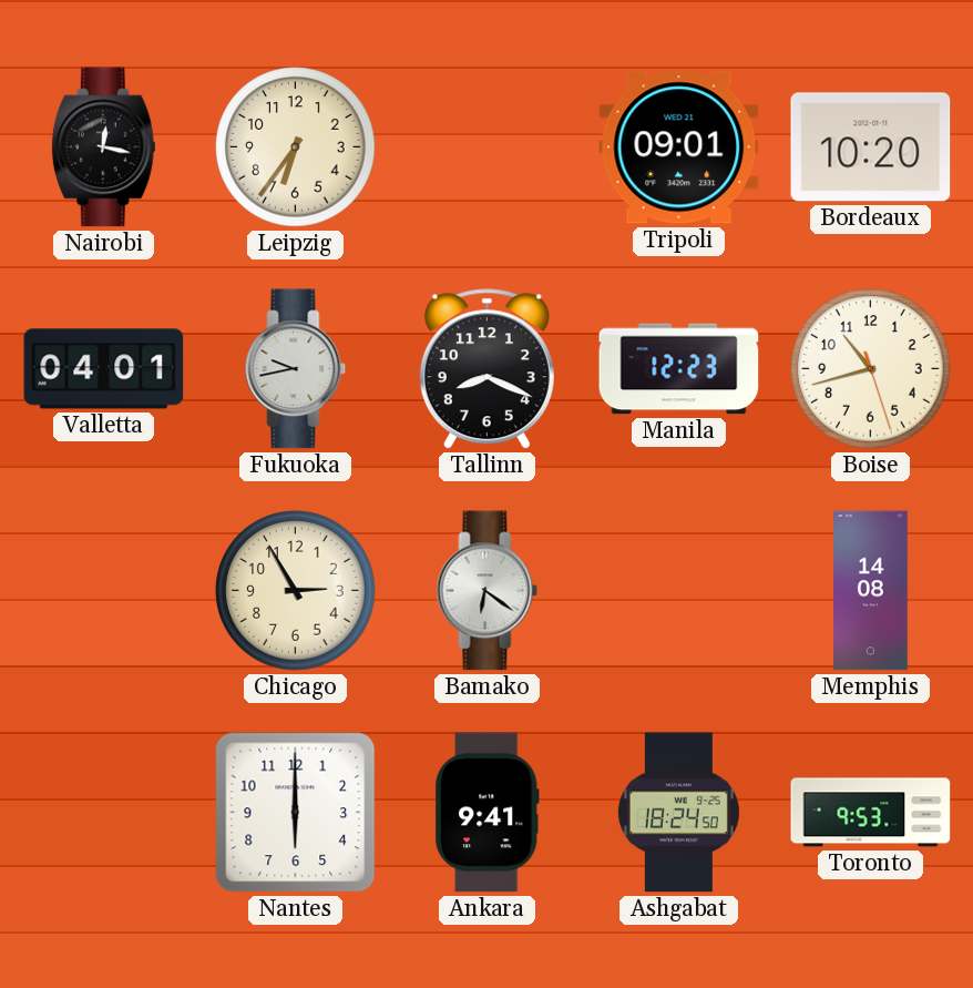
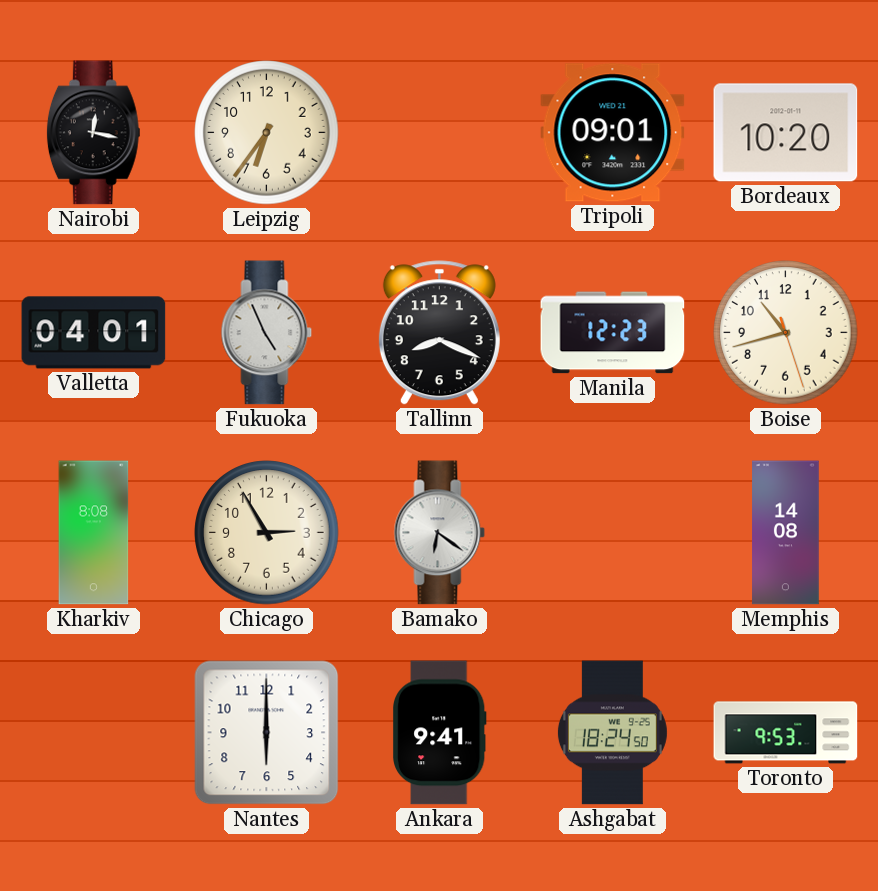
Fukuoka: 9:43 -> 4:56 (267, 333)
Kharkiv: none -> 8:08 (94, 533)
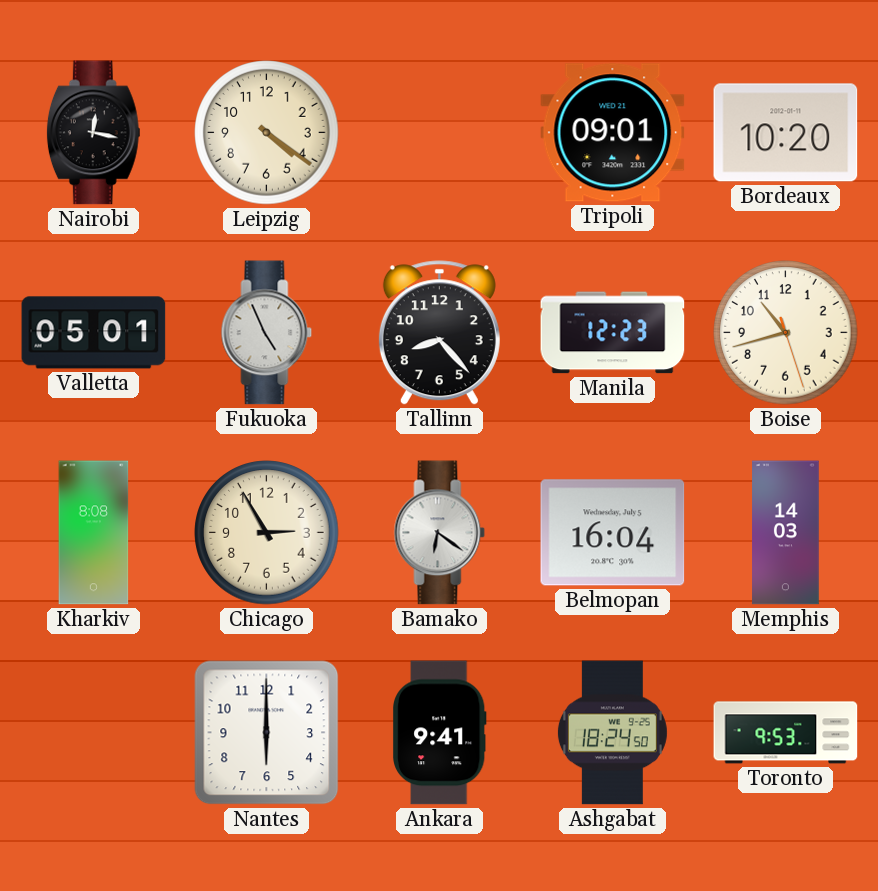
Leipzig: 6:36 -> 4:21 (267, 133)
Valletta: 04:01 -> 05:01 (94, 333)
Tallinn: 8:19 -> 8:23 (439, 333)
Belmopan: none -> 16:04 (613, 533)
Memphis: 14:08 -> 14:03 (786, 533)
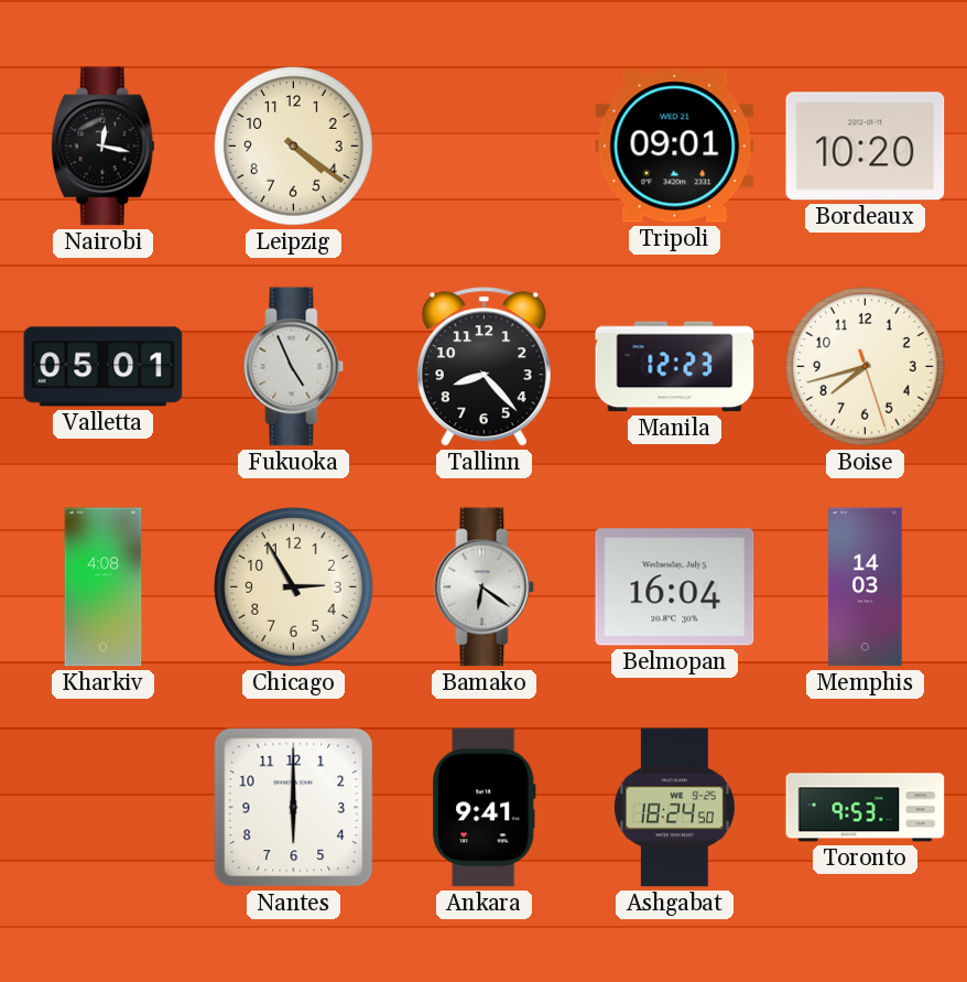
Boise: 10:42 -> 7:42 (866, 367)
Kharkiv: 8:08 -> 4:08 (104, 587)
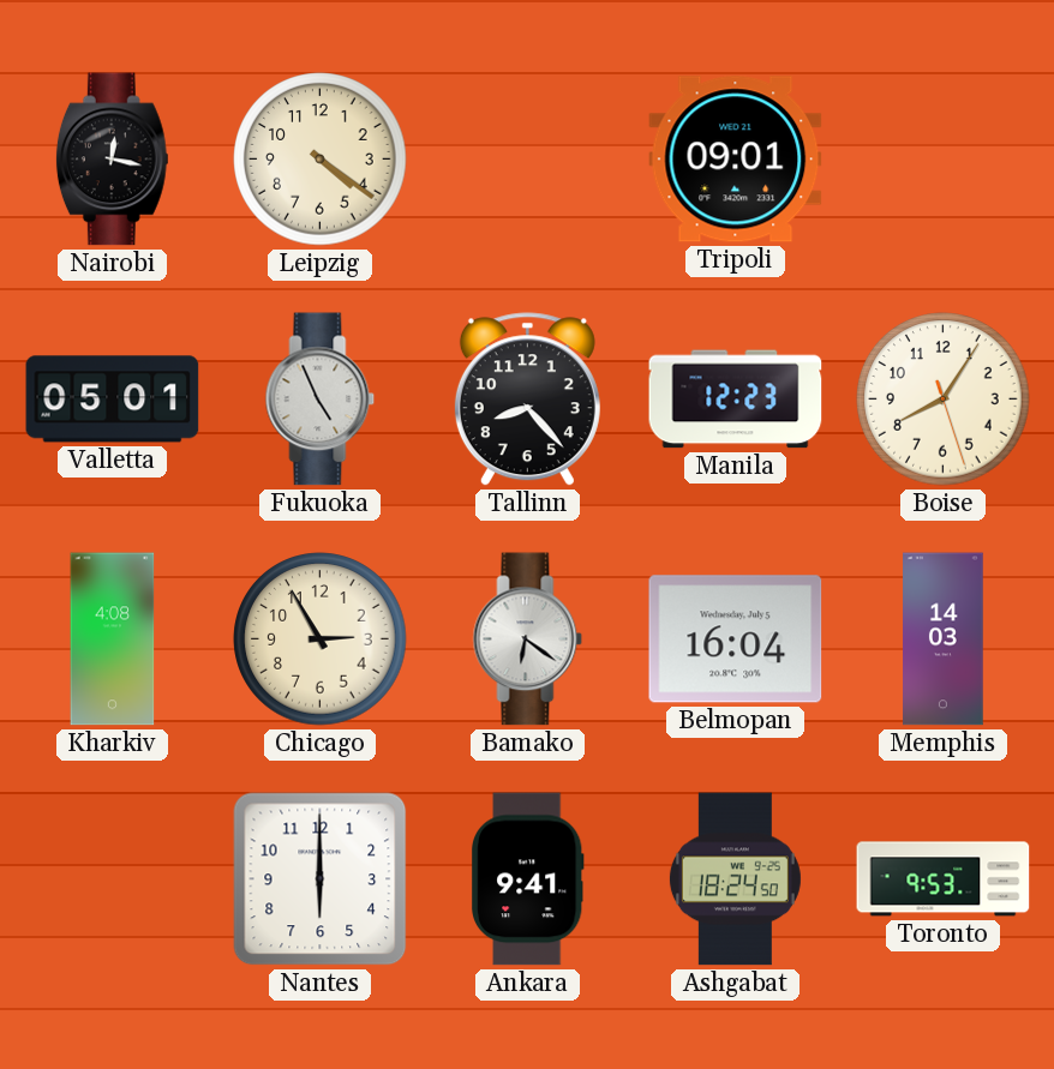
Bordeaux: 10:20 -> none (866, 147)
Boise: 7:42 -> 8:05 (944, 400)
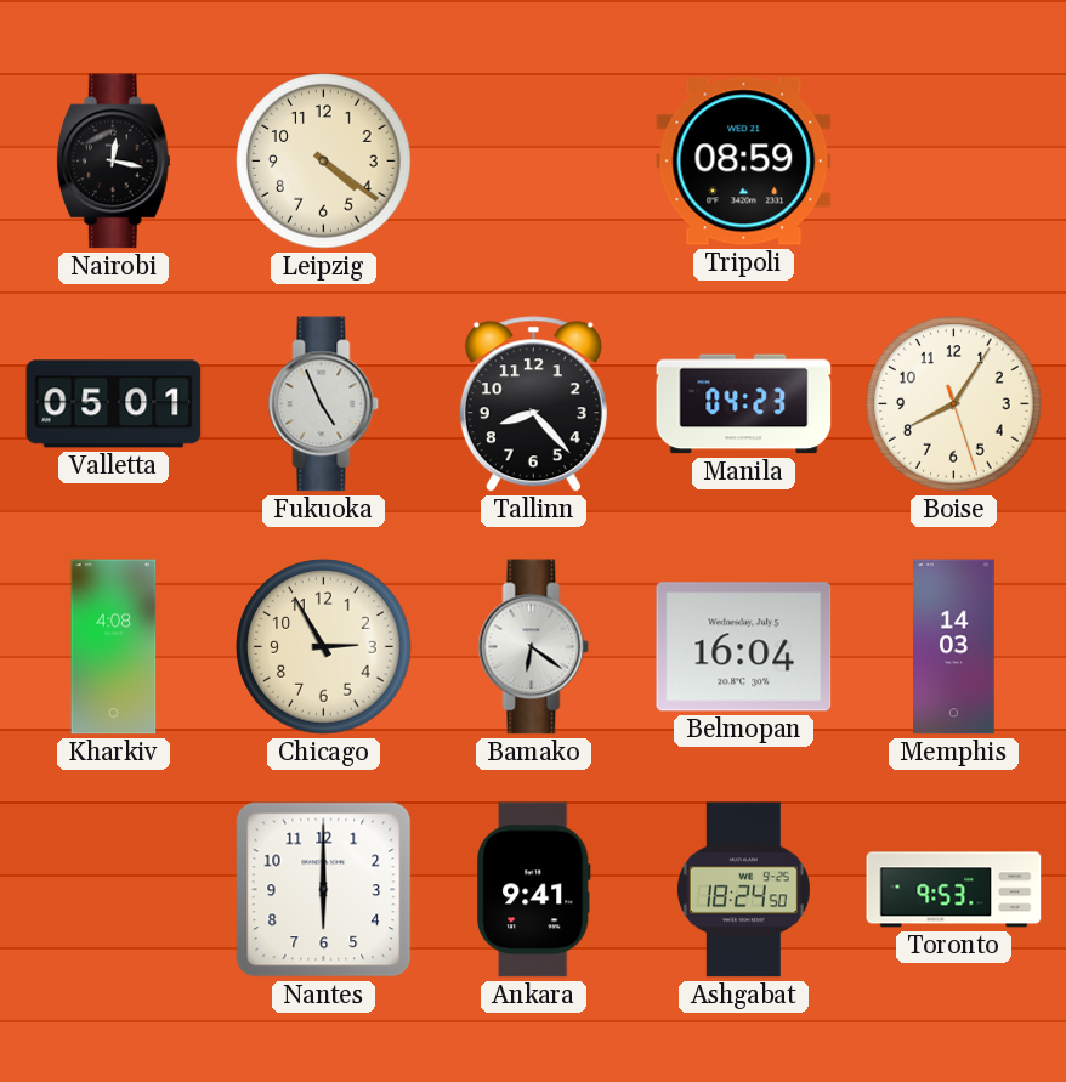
Tripoli: 09:01 -> 08:59 (744, 162)
Manila: 12:23 -> 04:23 (744, 404)
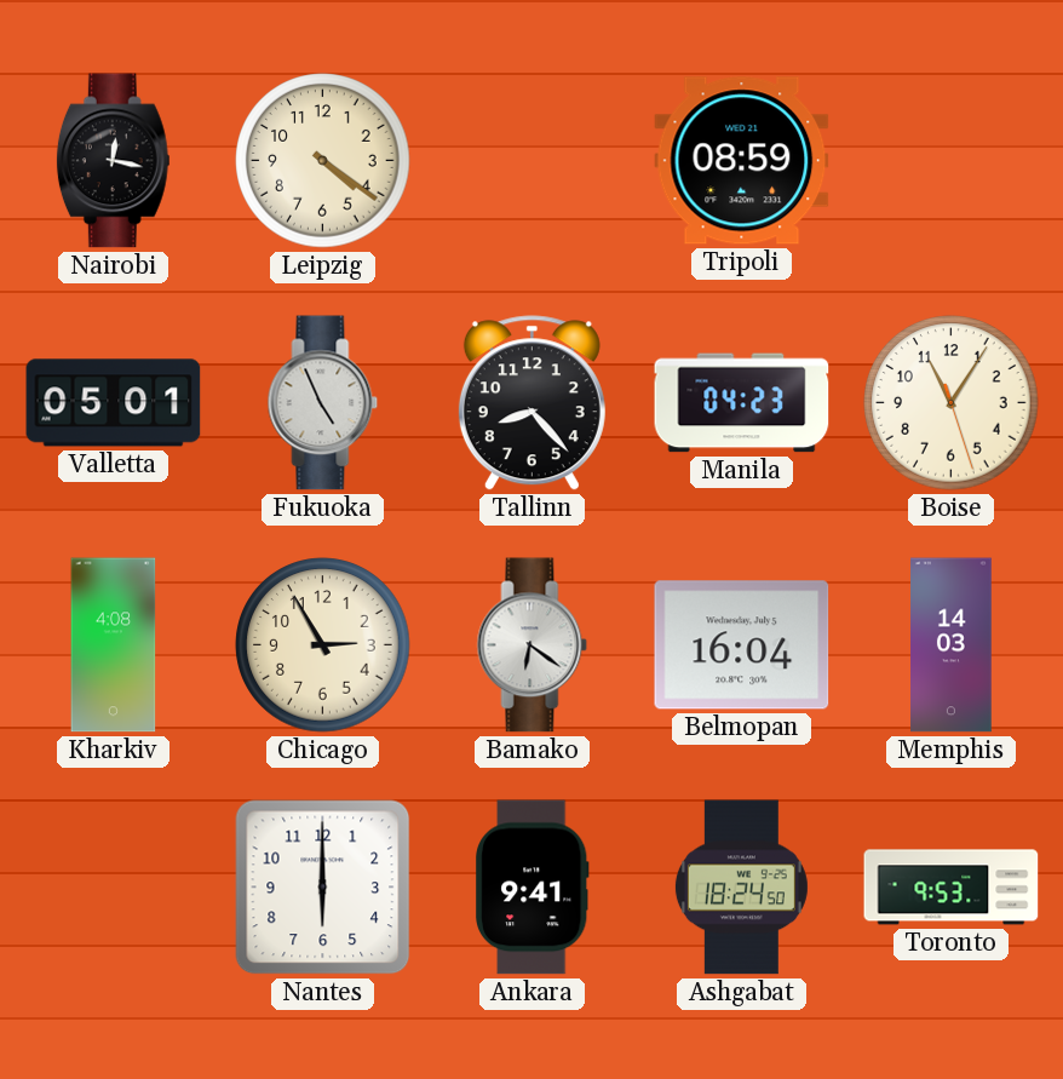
Boise: 8:05 -> 11:05 (952, 403)
